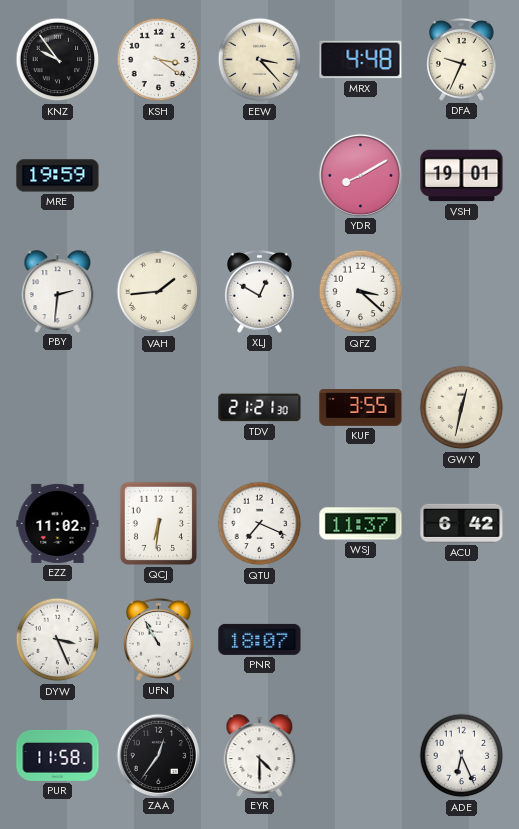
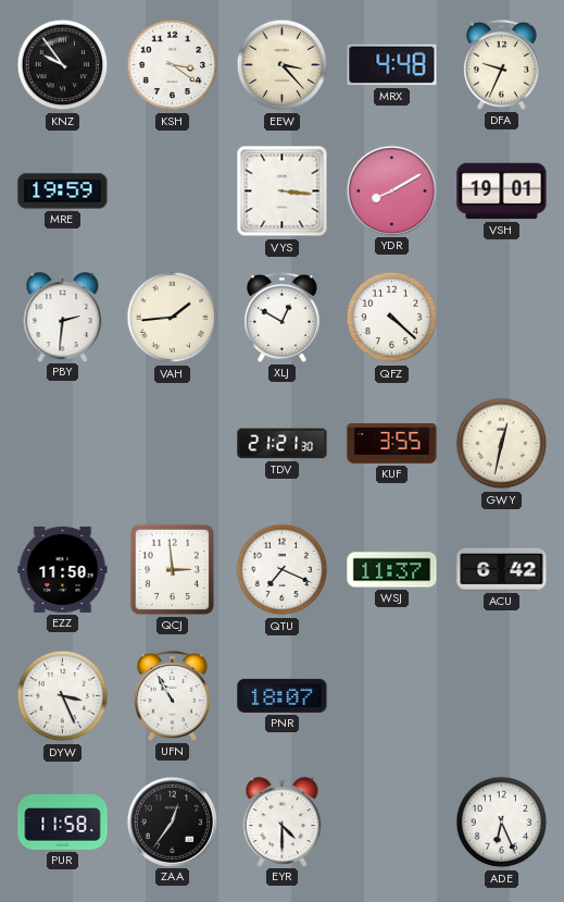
VYS: none -> 3:16 (283, 191)
QFZ: 3:22 -> 4:22 (392, 318)
EZZ: 11:02 -> 11:50 (63, 569)
QCJ: 6:31 -> 2:59 (172, 569)
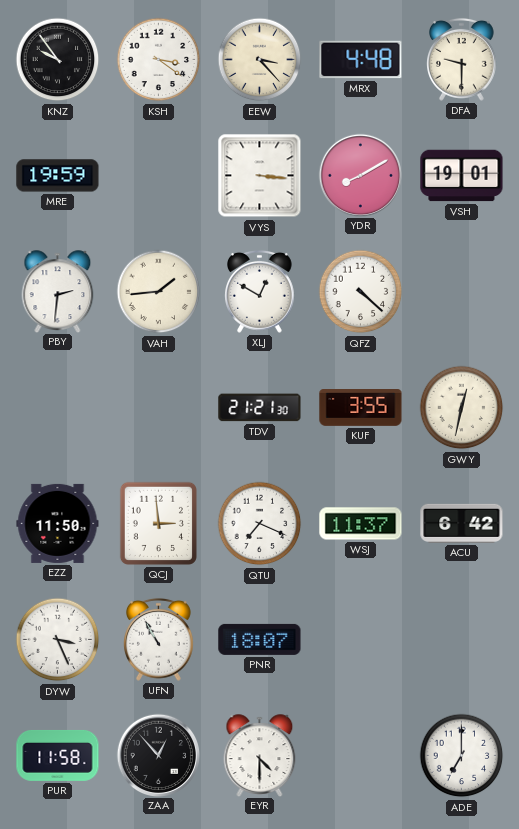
DFA: 9:34 -> 9:30 (462, 59)
ZAA: 12:36 -> 12:53 (158, 755)
ADE: 6:26 -> 7:00 (462, 756)
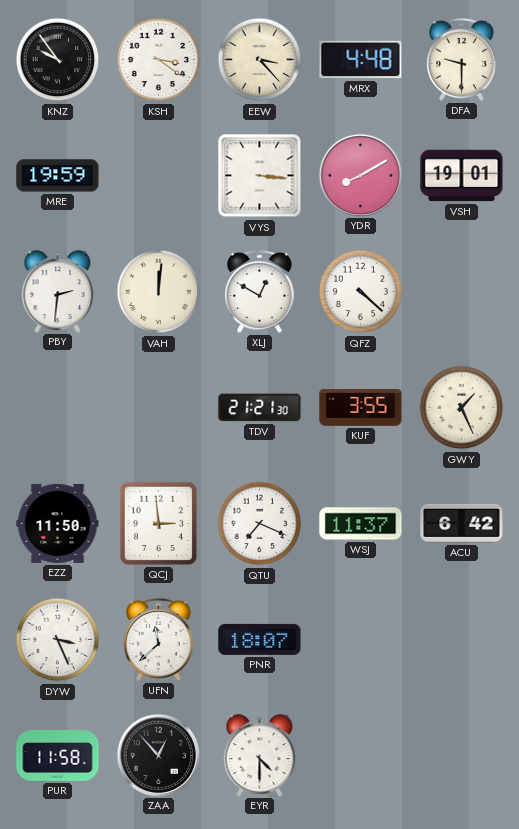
VAH: 1:44 -> 12:01 (159, 292)
GWY: 12:32 -> 1:26 (462, 408)
UFN: 10:55 -> 11:38 (159, 639)
ADE: 7:00 -> none (462, 756)
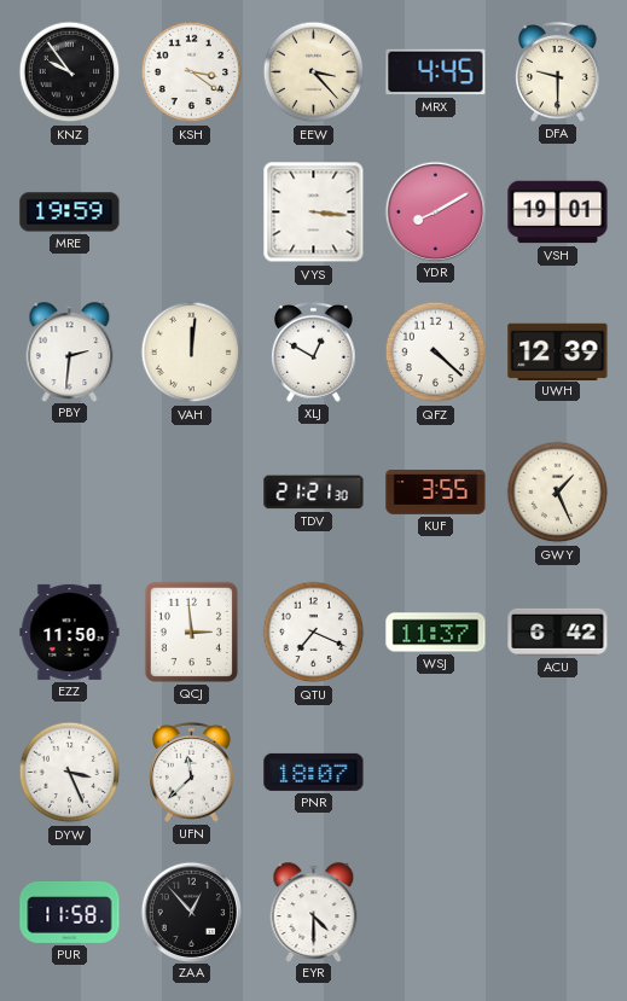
MRX: 4:48 -> 4:45 (436, 72)
UWH: none -> 12:39 (558, 351)
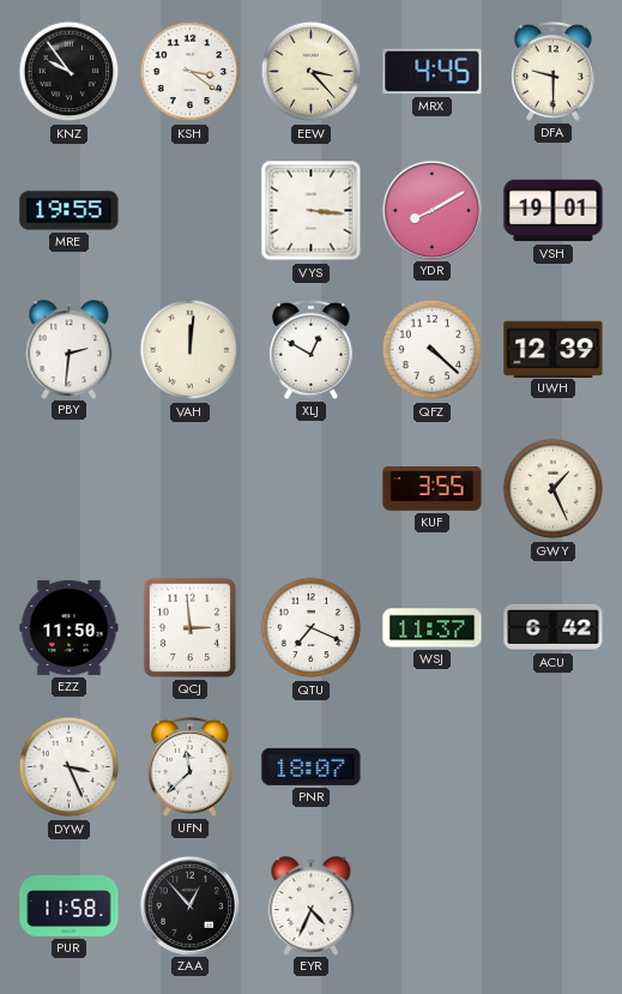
MRE: 19:59 -> 19:55 (70, 211)
TDV: 21:21 -> none (314, 493)
EYR: 4:30 -> 4:34 (312, 905)
